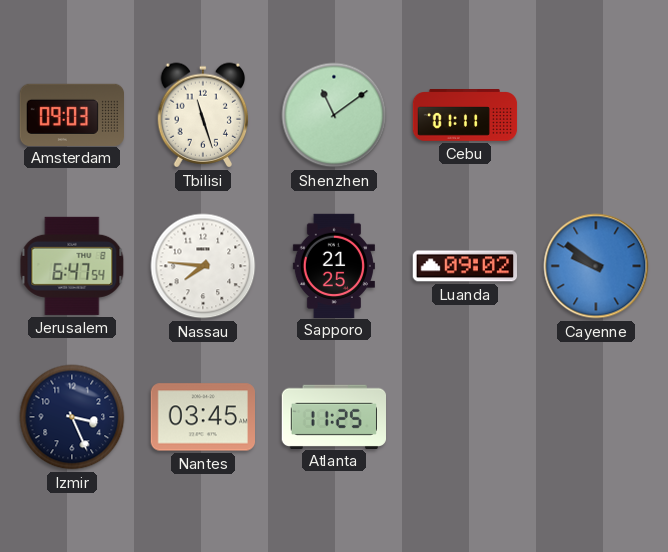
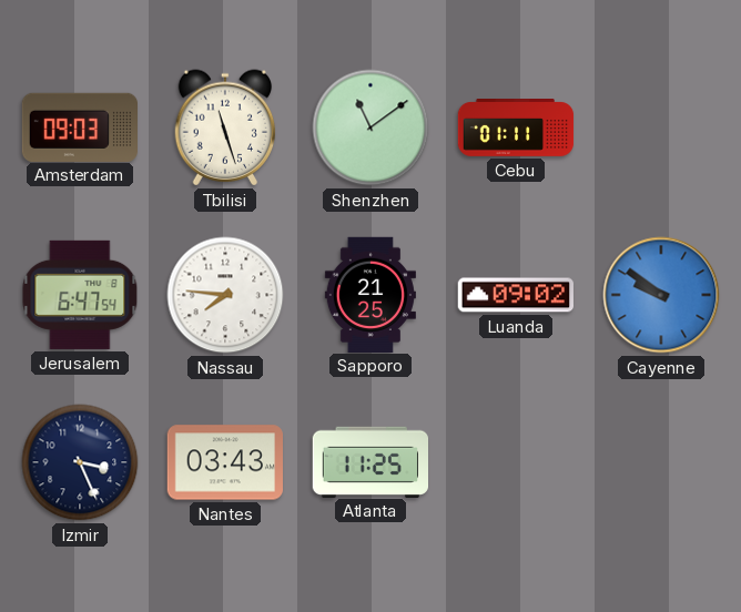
Nantes: 03:45 -> 03:43 (224, 462)
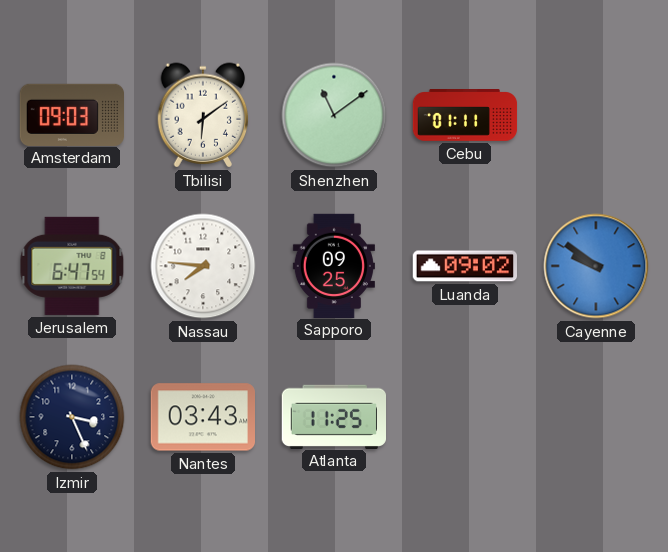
Tbilisi: 11:27 -> 6:09 (203, 115)
Sapporo: 21:25 -> 09:25 (334, 265)
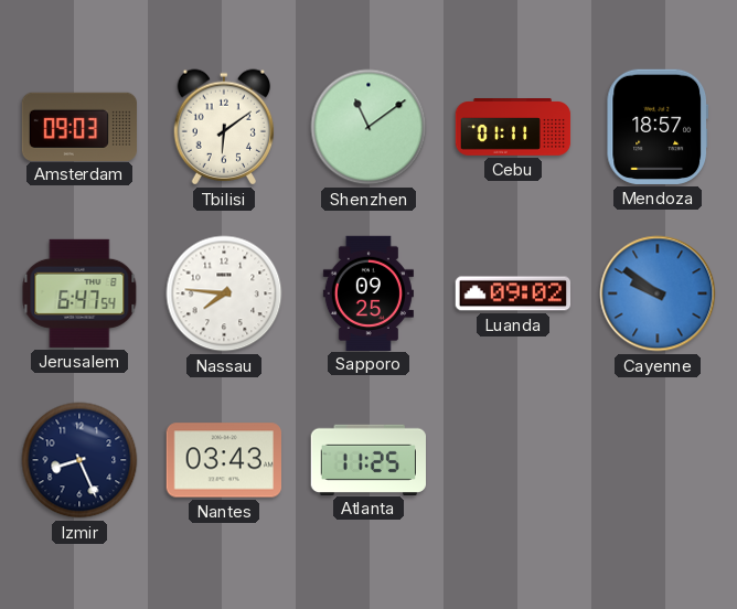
Mendoza: none -> 18:57 (656, 127)
Izmir: 3:26 -> 8:26 (79, 460)
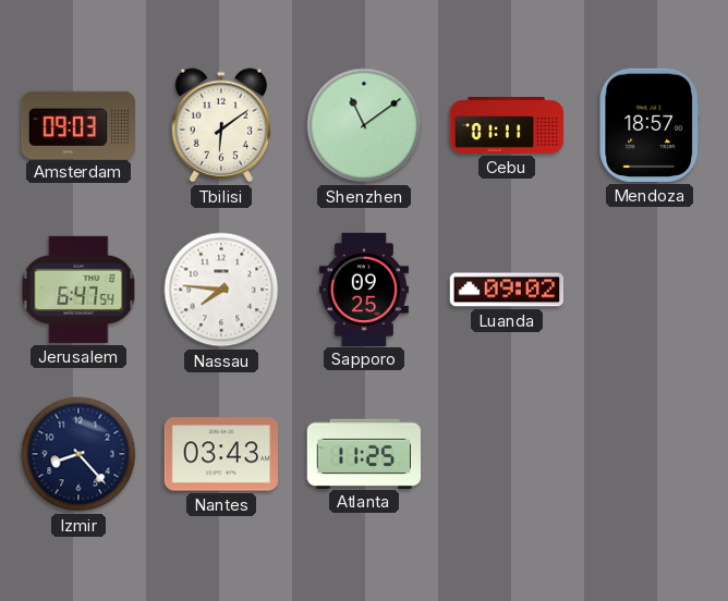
Cayenne: 9:51 -> none (658, 293)
Izmir: 8:26 -> 8:23 (78, 454)
